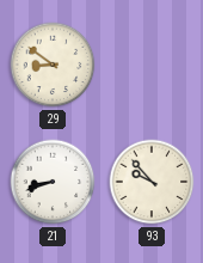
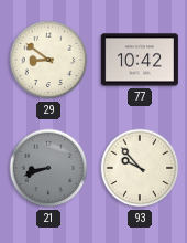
77: none -> 10:42 (140, 60)
21 dial: white -> grey (48, 168)
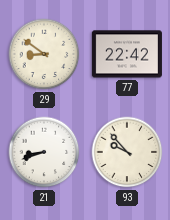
77: 10:42 -> 22:42 (127, 54)
21 dial: grey -> white (44, 152)
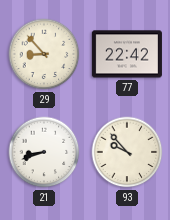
29: 8:51 -> 8:53 (44, 54)
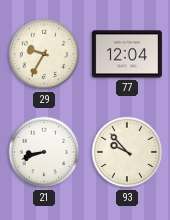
29: 8:53 -> 9:35 (44, 54)
77: 22:42 -> 12:04 (127, 54)
